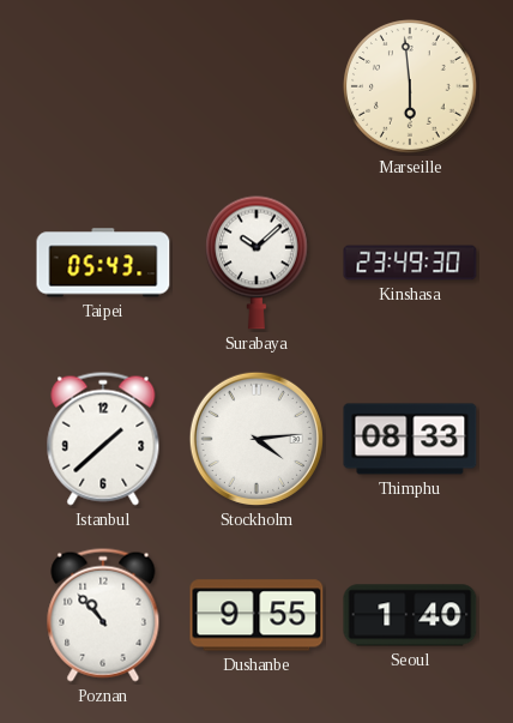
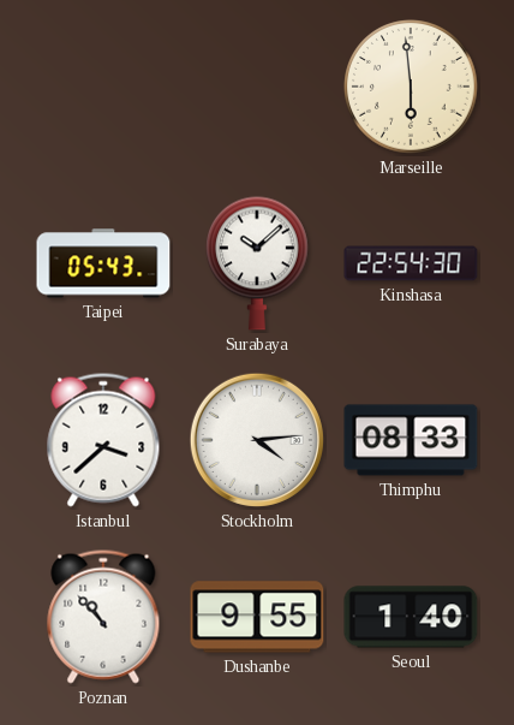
Kinshasa: 23:49 -> 22:54 (411, 263)
Istanbul: 1:38 -> 3:38 (103, 440)
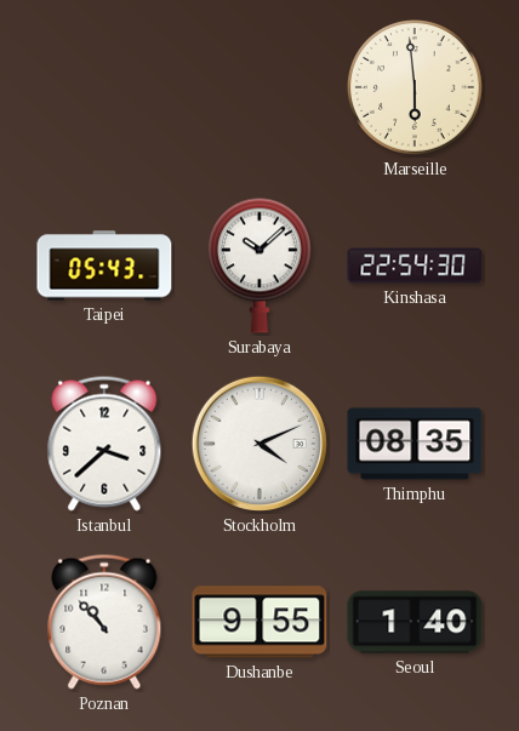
Stockholm: 4:14 -> 4:11 (259, 444)
Thimphu: 08:33 -> 08:35 (415, 444)
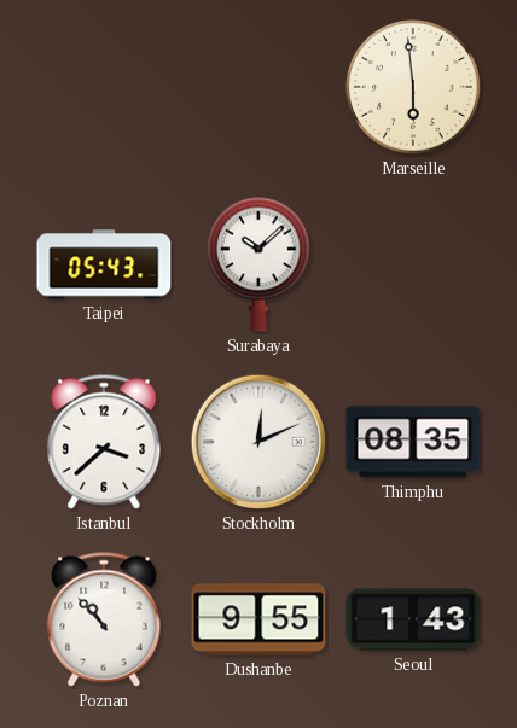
Kinshasa: 22:54 -> none (415, 265)
Stockholm: 4:11 -> 12:11 (258, 442)
Seoul: 1:40 -> 1:43 (413, 619)
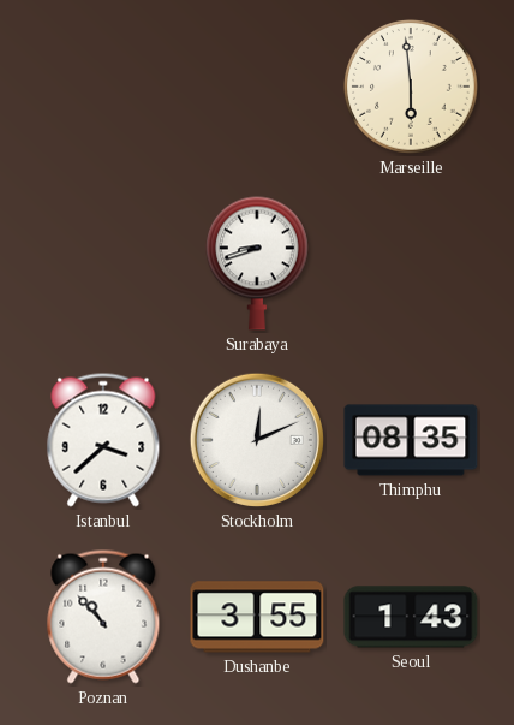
Taipei: 05:43 -> none (104, 264)
Surabaya: 10:08 -> 8:42 (258, 263)
Dushanbe: 9:55 -> 3:55 (257, 617)
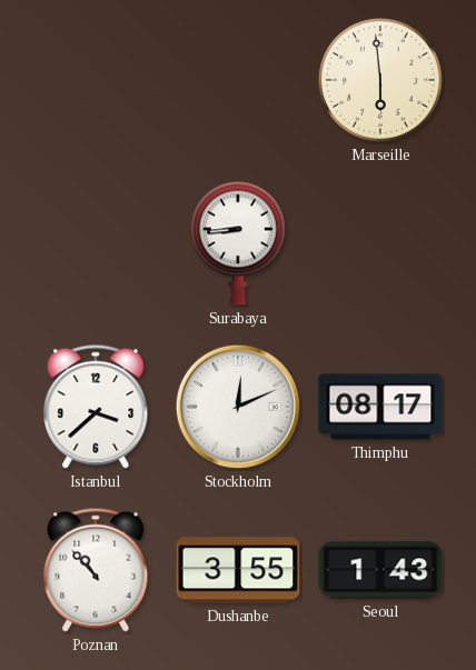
Surabaya: 8:42 -> 8:44 (239, 243)
Thimphu: 08:35 -> 08:17 (380, 407)
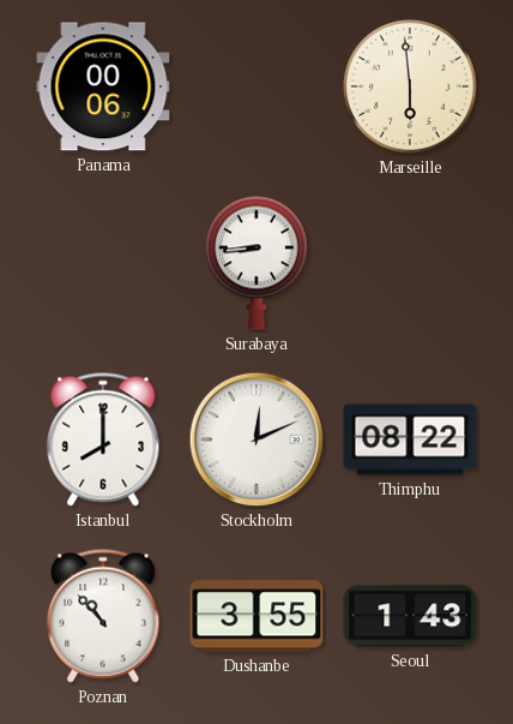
Panama: none -> 00:06 (103, 86)
Istanbul: 3:38 -> 8:00 (103, 439)
Thimphu: 08:17 -> 08:22 (410, 439)
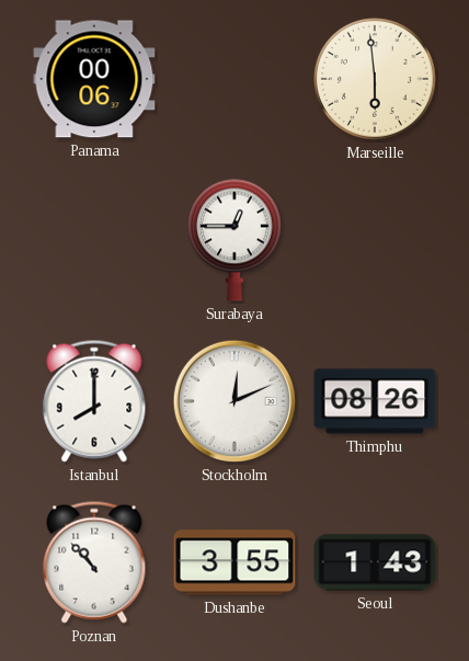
Surabaya: 8:44 -> 12:45 (236, 240)
Thimphu: 08:22 -> 08:26 (375, 401)
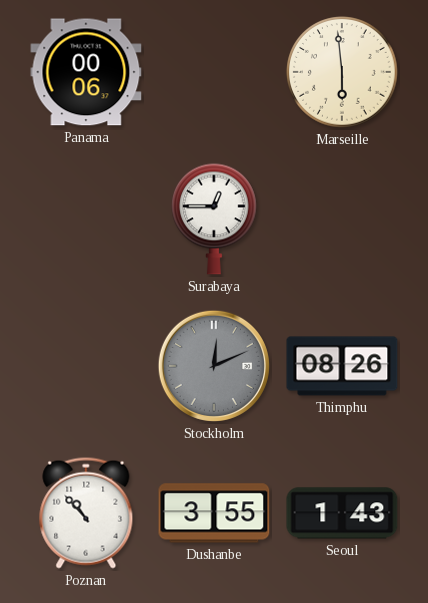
Istanbul: 8:00 -> none (94, 401)
Stockholm dial: white -> grey (214, 366)
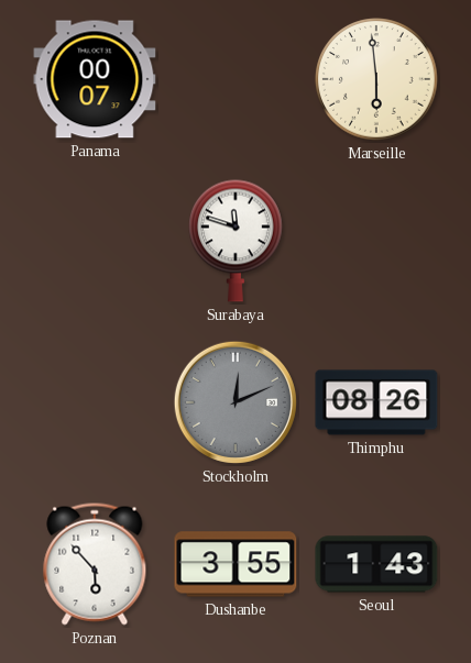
Panama: 00:06 -> 00:07 (95, 79)
Surabaya: 12:45 -> 11:48 (237, 241)
Poznan: 10:53 -> 5:53 (95, 564)
